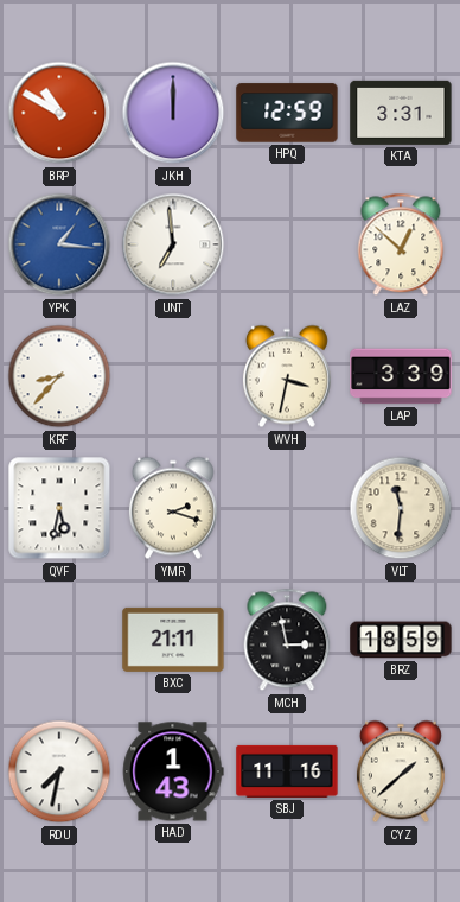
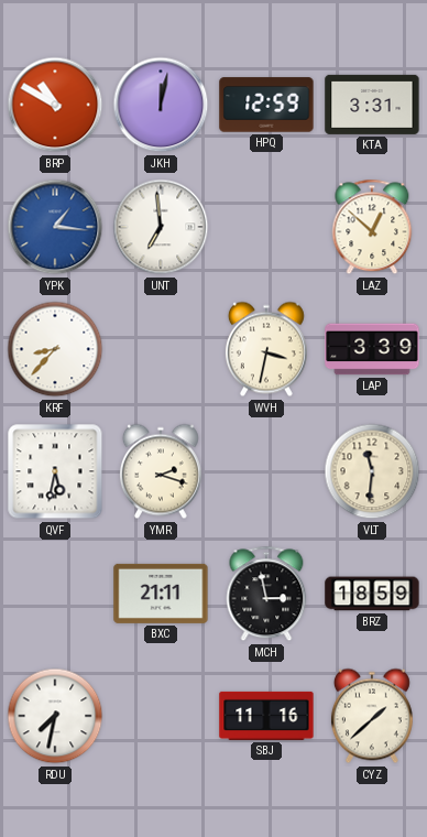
JKH: 12:00 -> 12:02 (161, 105)
HAD: 1:43 -> none (173, 771)
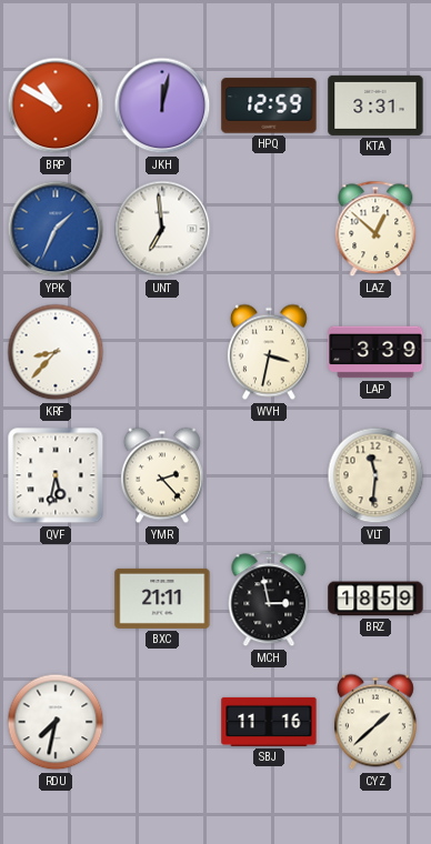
YPK: 1:16 -> 1:34 (56, 229)
YMR: 2:18 -> 2:23 (162, 475)
